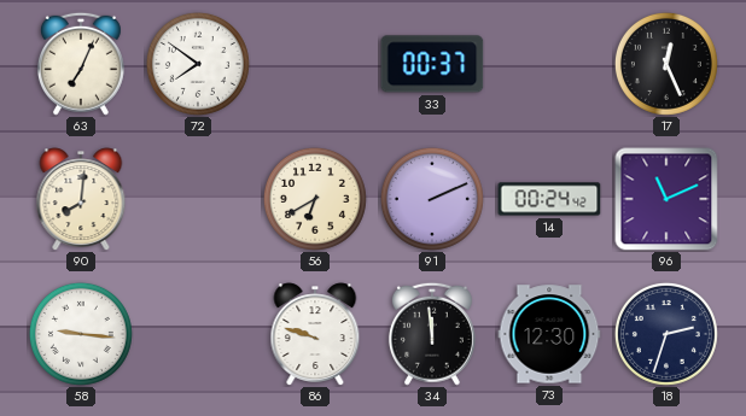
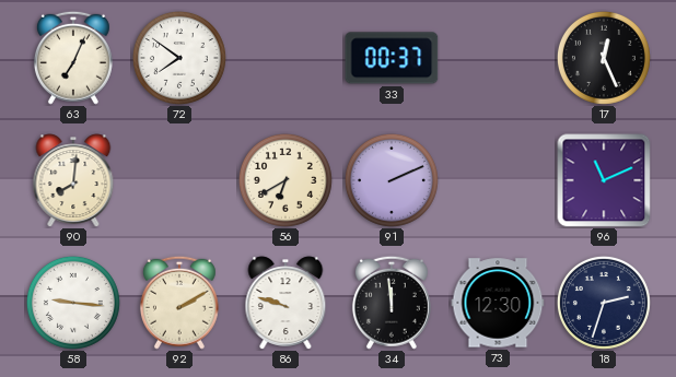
14: 00:24 -> none (549, 199)
92: none -> 2:10 (179, 303)
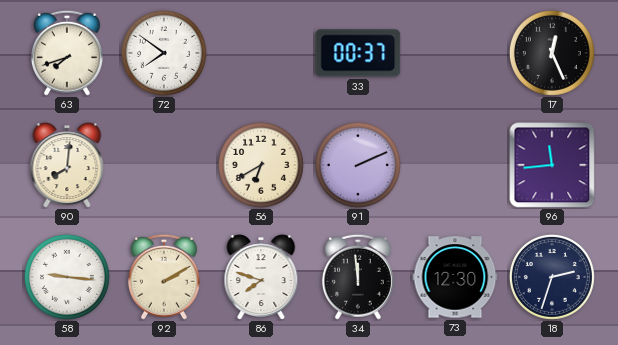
63: 7:04 -> 7:42 (67, 53)
96: 11:11 -> 11:44 (552, 165)
86: 9:48 -> 7:48 (261, 277)
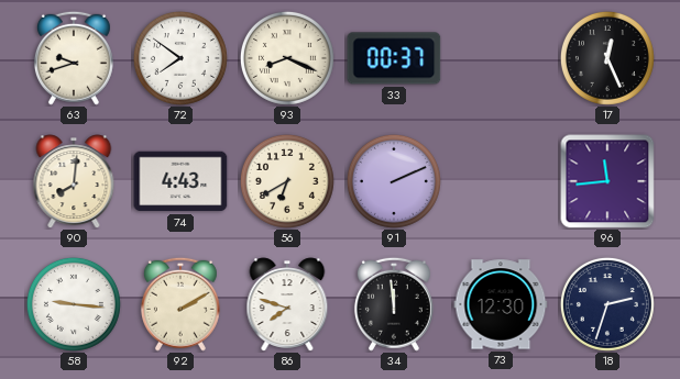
63: 7:42 -> 9:42 (74, 58)
93: none -> 8:19 (287, 58)
74: none -> 4:43 (180, 181)
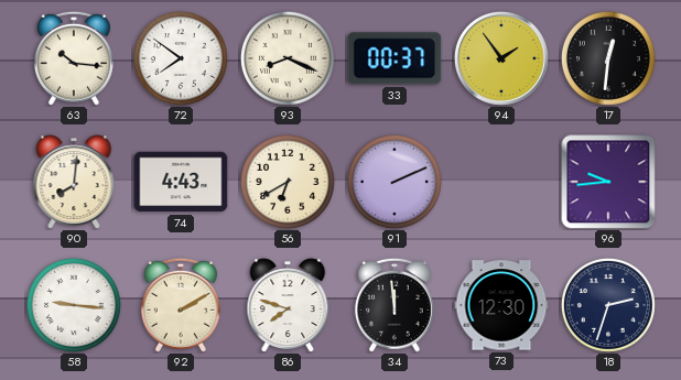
63: 9:42 -> 10:16 (74, 58)
94: none -> 1:54 (502, 59)
17: 12:26 -> 12:31 (608, 58)
96: 11:44 -> 9:44 (608, 182)
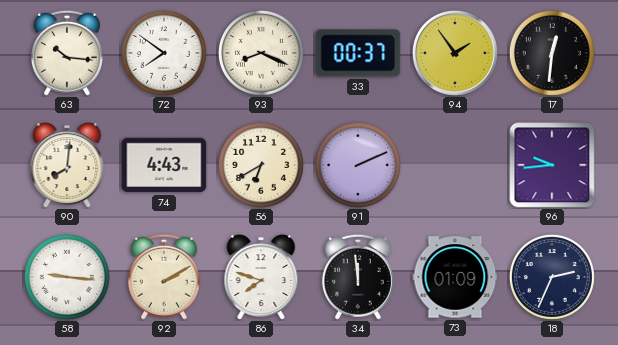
73: 12:30 -> 01:09 (455, 277)
18: 2:33 -> 2:34 (552, 277)
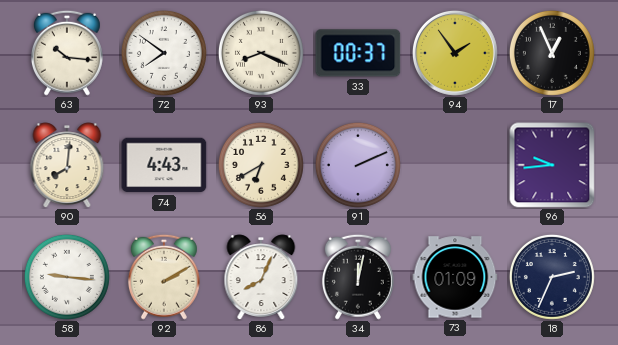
17: 12:31 -> 12:56 (552, 53)
86: 7:48 -> 8:04 (261, 277)
34: 11:59 -> 12:02 (358, 277)
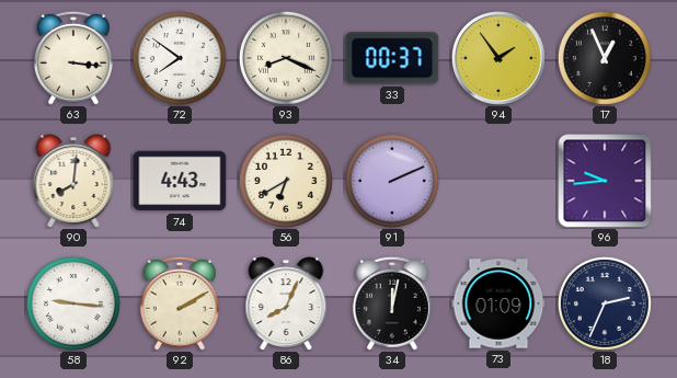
63: 10:16 -> 3:16 (73, 58)
